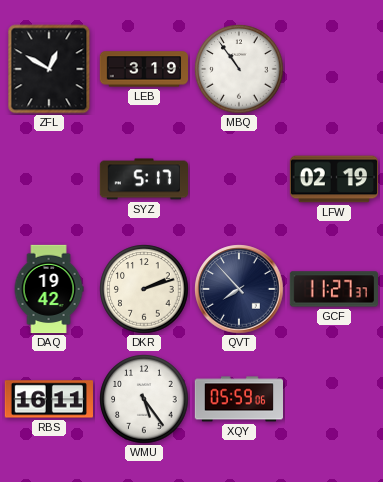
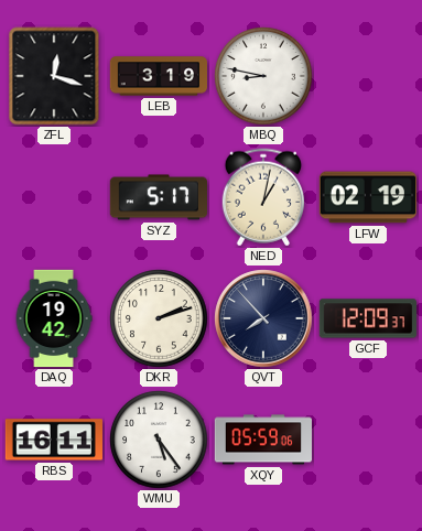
ZFL: 12:50 -> 12:18 (54, 76)
MBQ: 10:54 -> 8:47 (263, 76)
NED: none -> 1:02 (262, 197)
GCF: 11:27 -> 12:09 (367, 318)
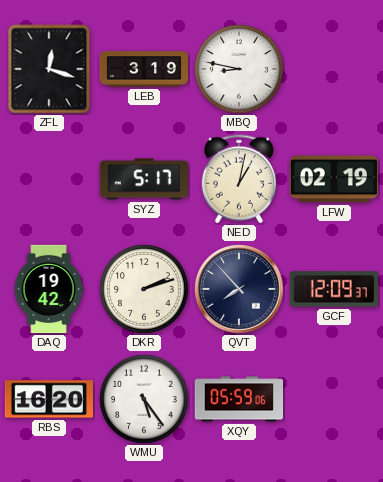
RBS: 16:11 -> 16:20 (48, 399)
